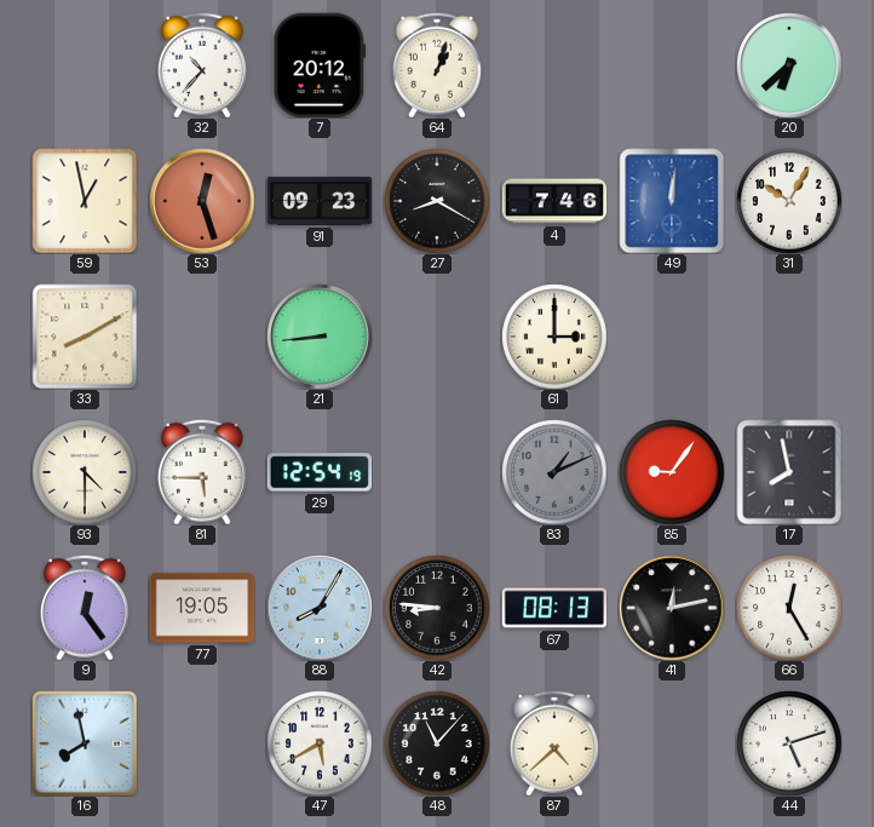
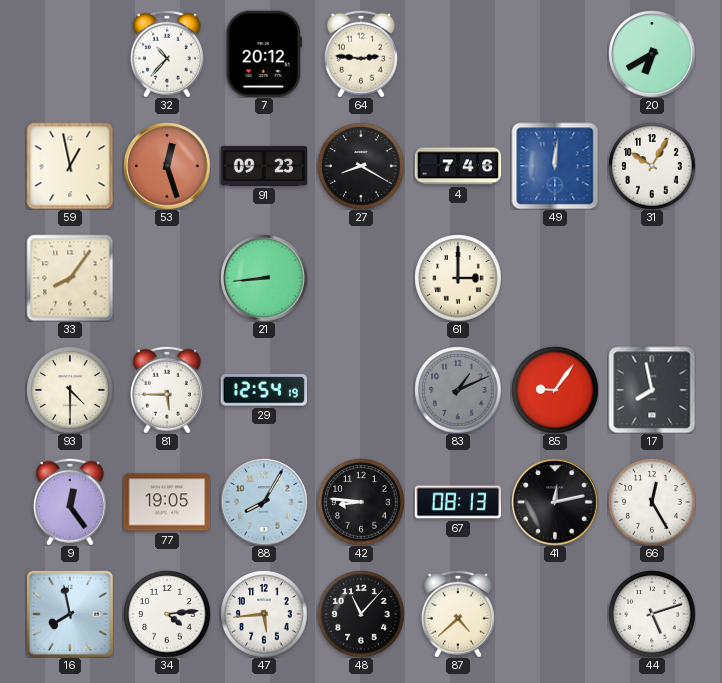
64: 1:03 -> 2:46 (361, 54)
20: 6:38 -> 6:40 (652, 54)
33: 8:10 -> 8:06 (70, 278)
34: none -> 4:14 (167, 614)
47: 5:40 -> 5:44 (264, 614)
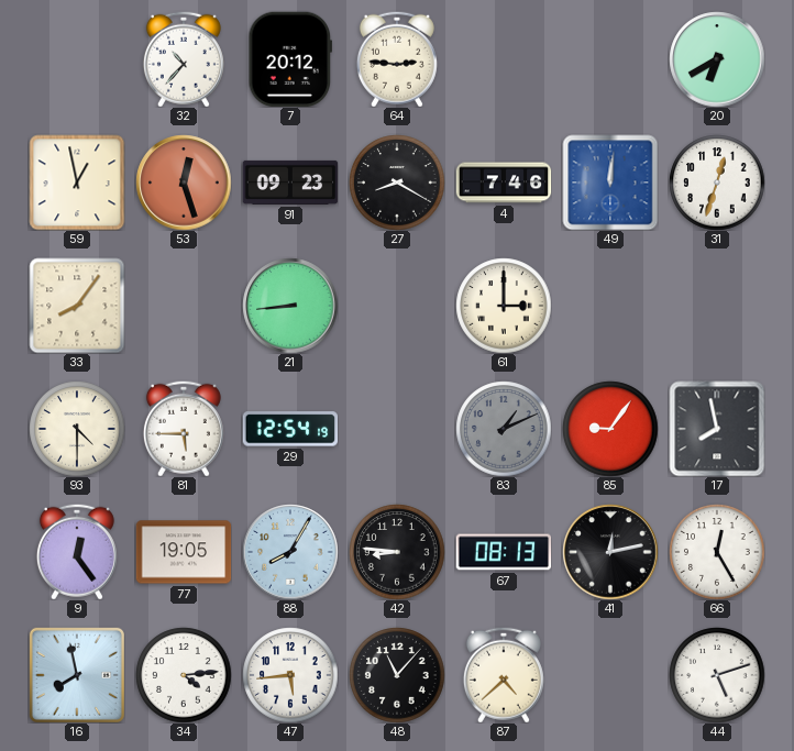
31: 10:05 -> 12:33 (717, 183)
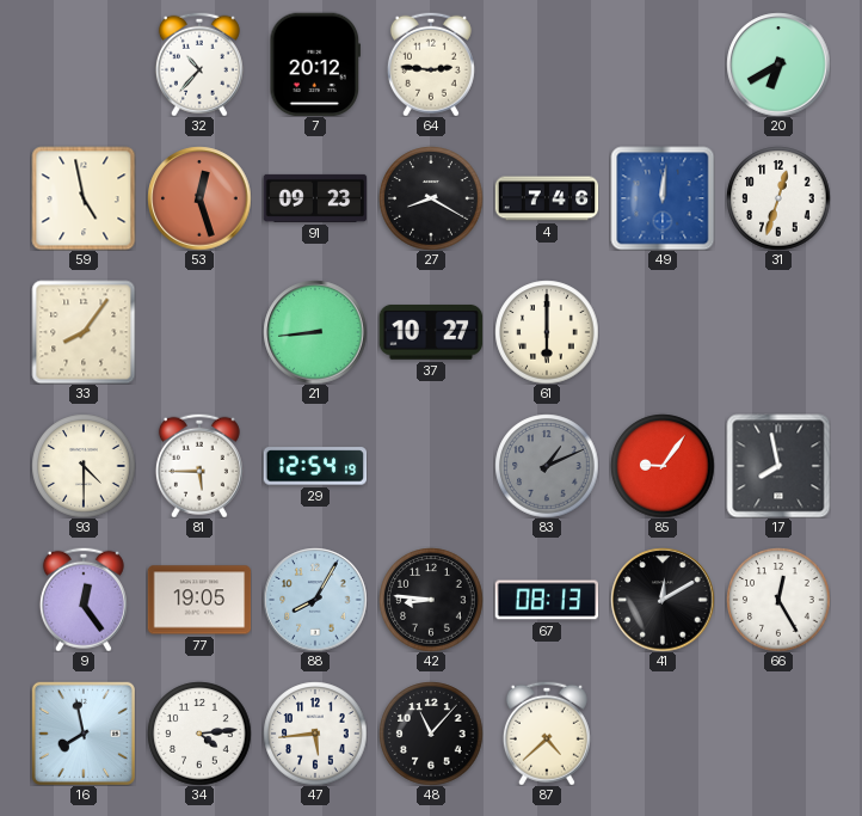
59: 12:58 -> 4:58 (84, 198)
37: none -> 10:27 (431, 332)
61: 3:00 -> 6:00 (547, 332)
41: 12:13 -> 12:10 (663, 600)
44: 5:12 -> none (717, 675)
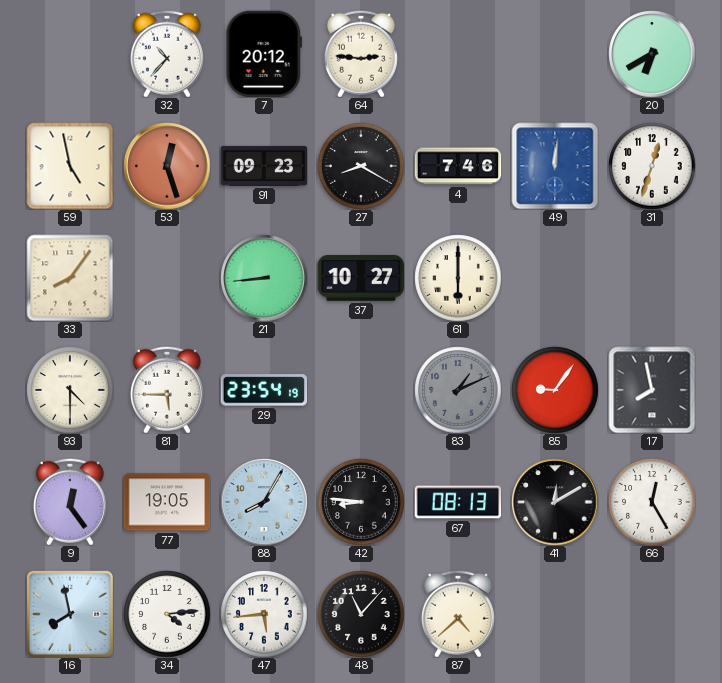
29: 12:54 -> 23:54 (264, 390)
